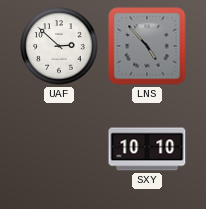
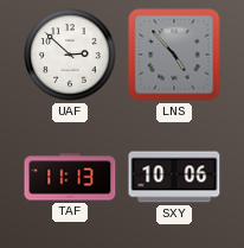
TAF: none -> 11:13 (70, 177)
SXY: 10:10 -> 10:06 (174, 177)
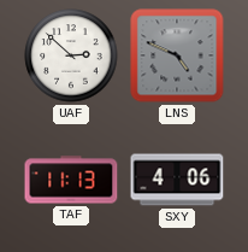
LNS: 4:53 -> 4:49 (177, 55)
SXY: 10:06 -> 4:06 (177, 180)
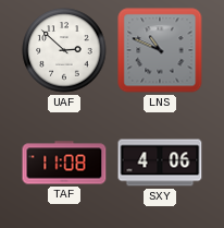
LNS: 4:49 -> 10:49 (160, 50)
TAF: 11:13 -> 11:08 (64, 163)
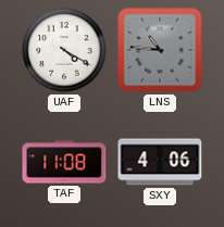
UAF: 2:52 -> 4:20 (64, 50)
LNS: 10:49 -> 10:46 (160, 50)
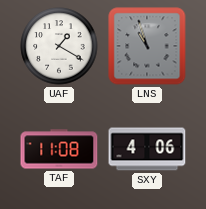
UAF: 4:20 -> 1:20 (59, 46)
LNS: 10:46 -> 10:57 (147, 46)
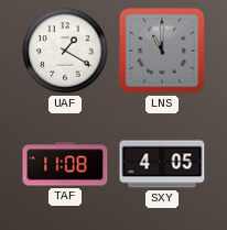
LNS: 10:57 -> 11:00 (162, 51)
SXY: 4:06 -> 4:05 (162, 164)
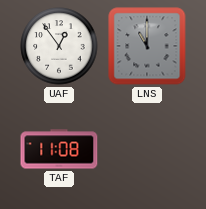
UAF: 1:20 -> 12:54 (59, 46)
SXY: 4:05 -> none (162, 164)
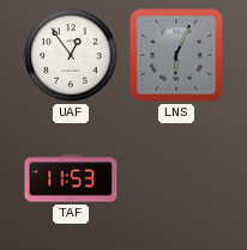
LNS: 11:00 -> 6:04 (176, 55)
TAF: 11:08 -> 11:53 (71, 178)
